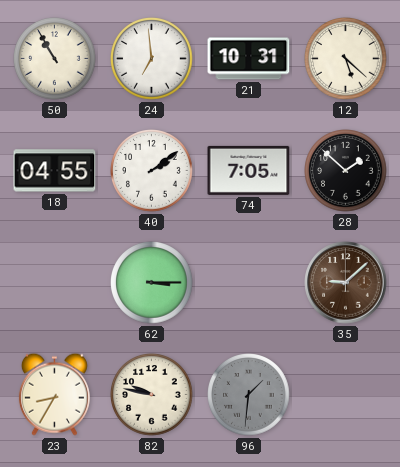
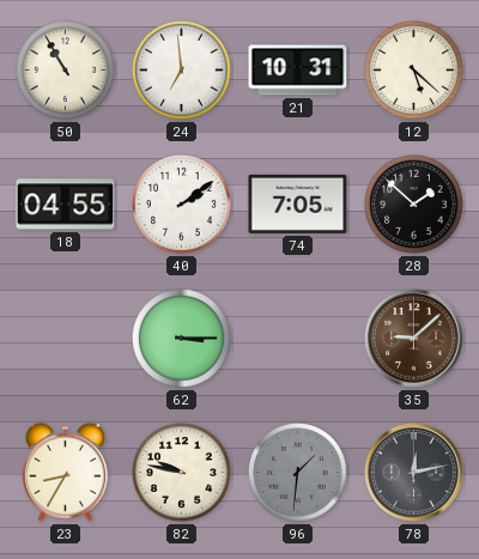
78: none -> 12:13 (414, 473)
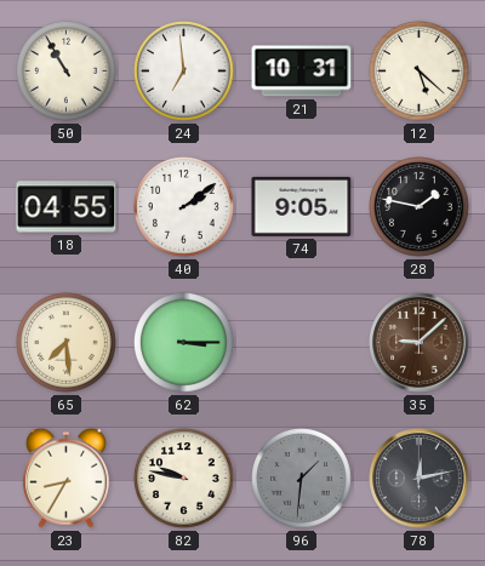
74: 7:05 -> 9:05 (302, 206)
28: 1:52 -> 1:47 (420, 207)
65: none -> 7:29 (67, 343)
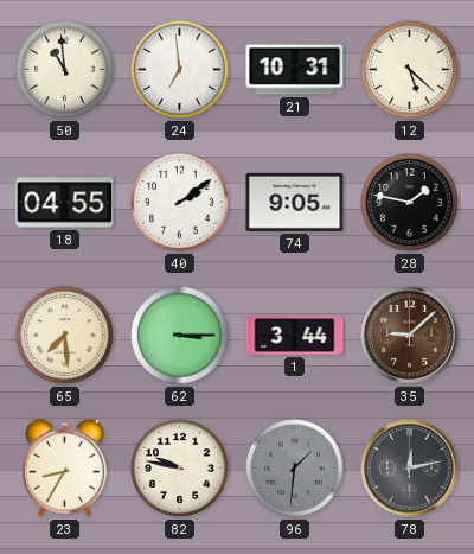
50: 10:55 -> 10:59 (65, 70)
1: none -> 3:44 (295, 336)
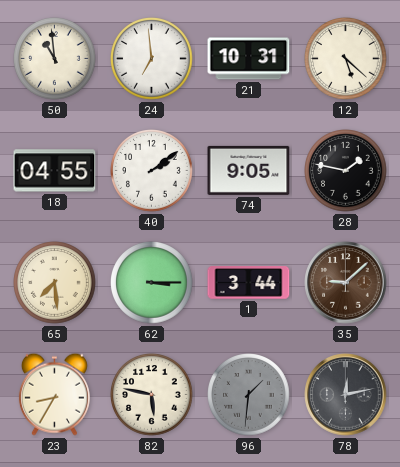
82: 9:47 -> 5:47 (152, 395)
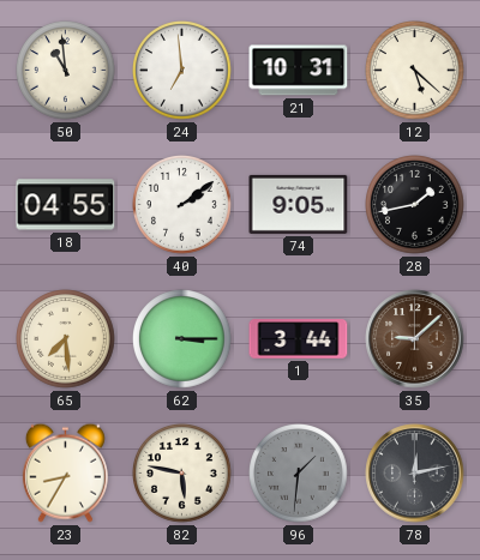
28: 1:47 -> 1:43 (415, 205)
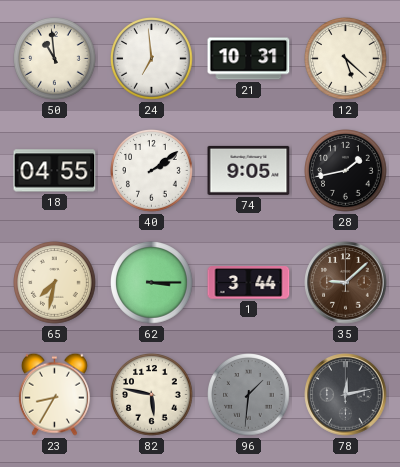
65: 7:29 -> 7:32 (55, 283)
